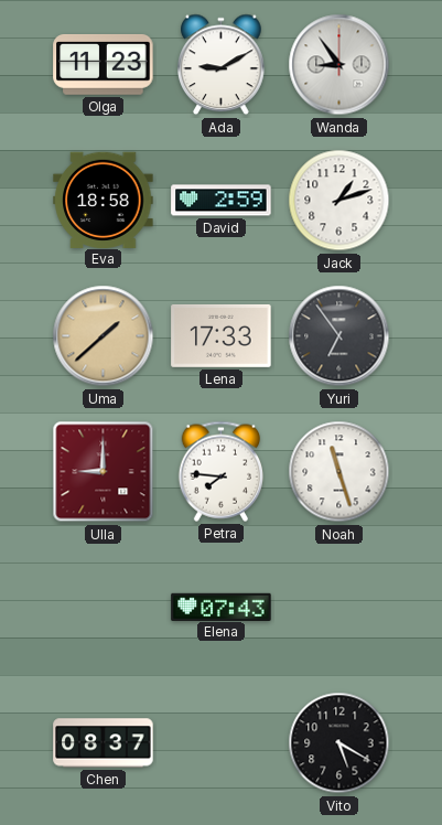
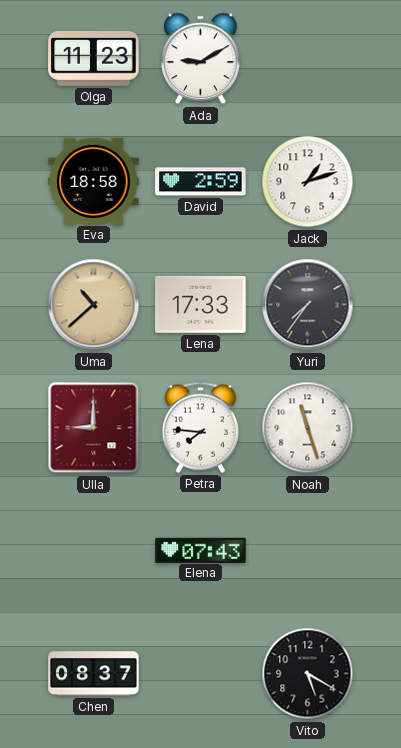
Wanda: 8:54 -> none (339, 65)
Uma: 1:38 -> 10:38 (94, 305)
Yuri: 6:54 -> 7:36 (308, 305)
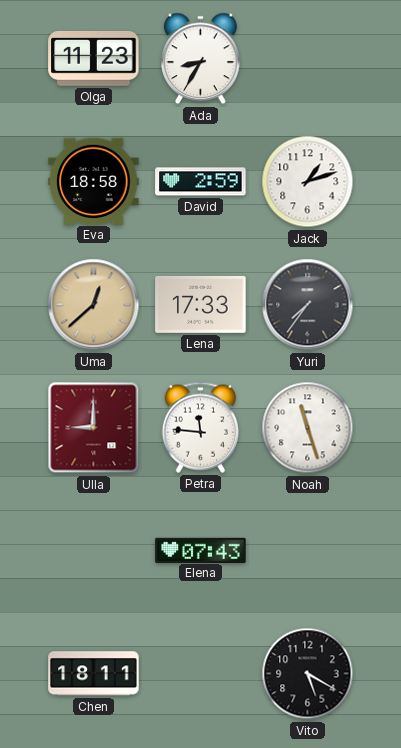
Ada: 9:10 -> 8:35 (201, 59)
Uma: 10:38 -> 12:38 (94, 305)
Petra: 7:46 -> 11:46 (200, 427)
Chen: 08:37 -> 18:11 (94, 674)
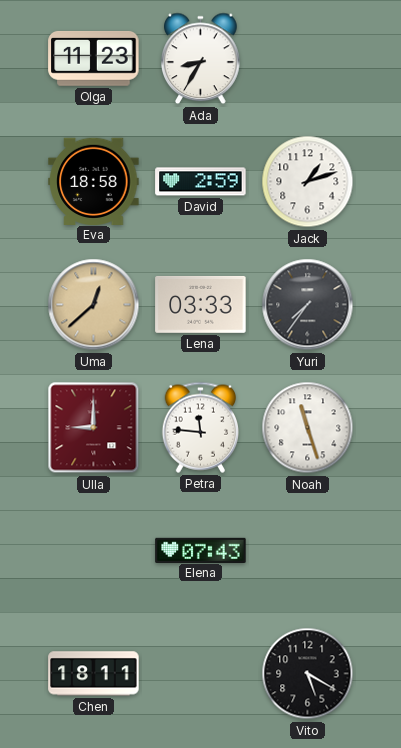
Lena: 17:33 -> 03:33 (201, 304)
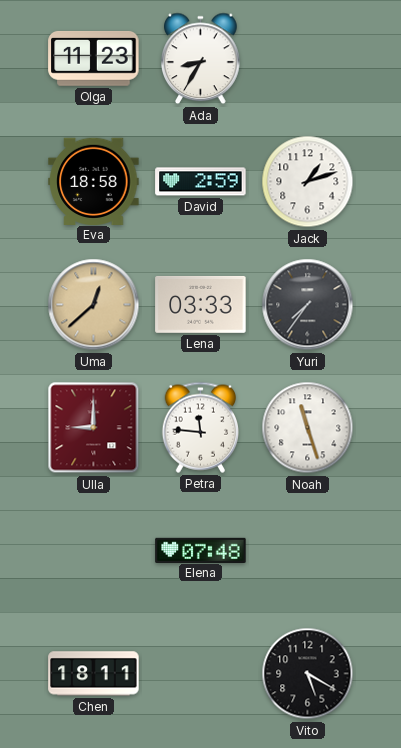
Elena: 07:43 -> 07:48 (201, 550)
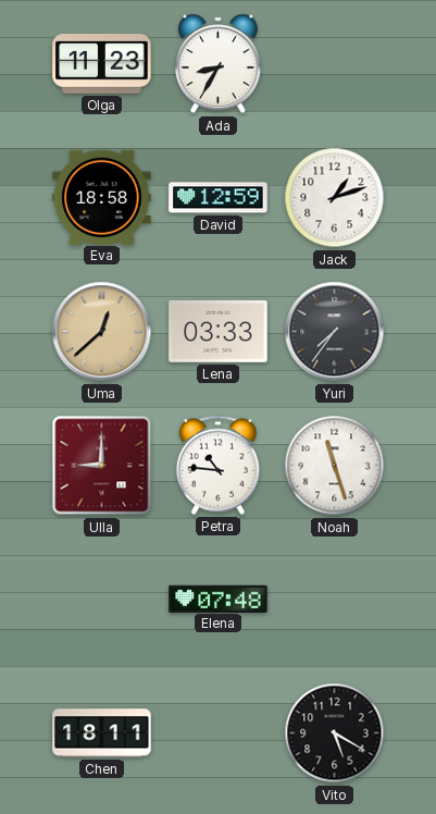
David: 2:59 -> 12:59 (219, 198)
Petra: 11:46 -> 10:46 (217, 465)
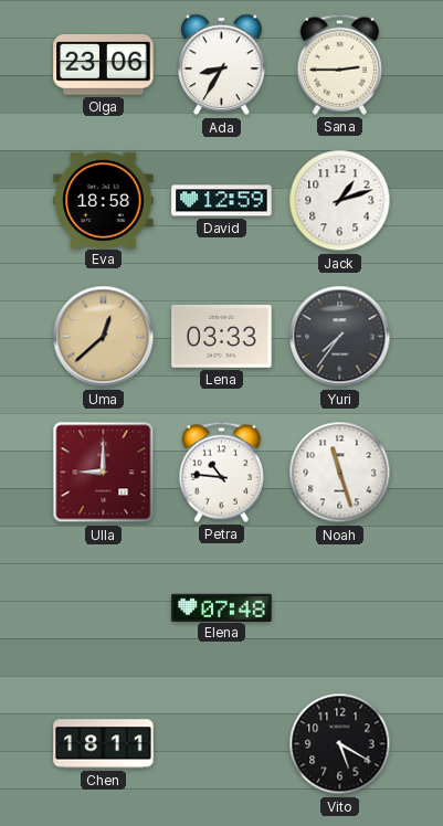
Olga: 11:23 -> 23:06 (104, 64)
Sana: none -> 2:45 (339, 64)
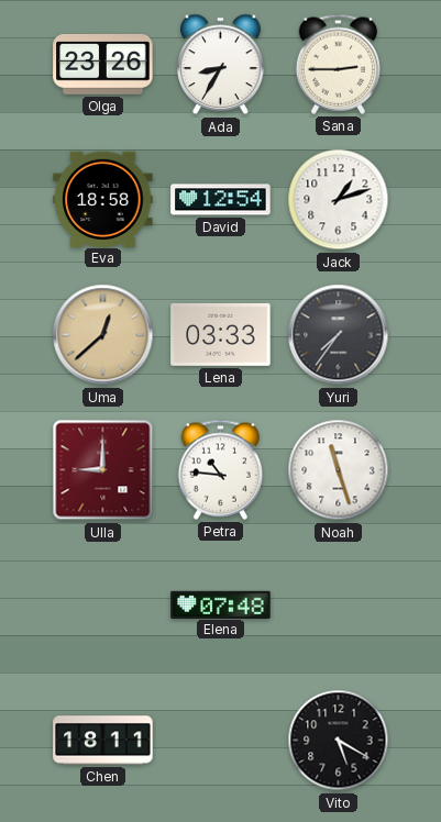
Olga: 23:06 -> 23:26 (103, 64)
David: 12:59 -> 12:54 (221, 200)
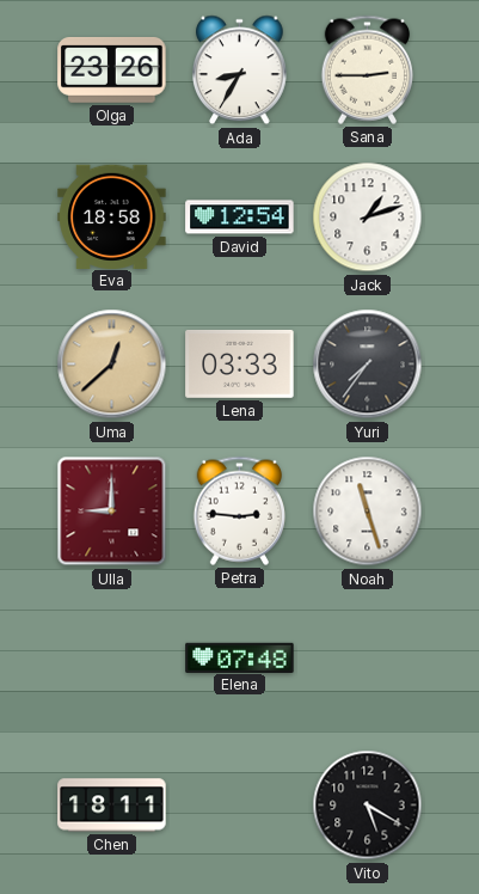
Petra: 10:46 -> 2:46 (239, 510)
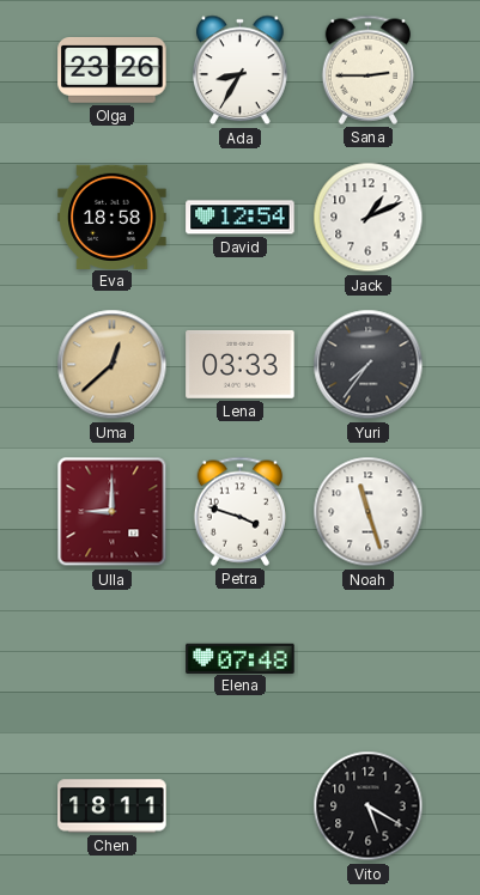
Jack: 1:12 -> 1:11 (369, 218)
Petra: 2:46 -> 3:48 (239, 511)
